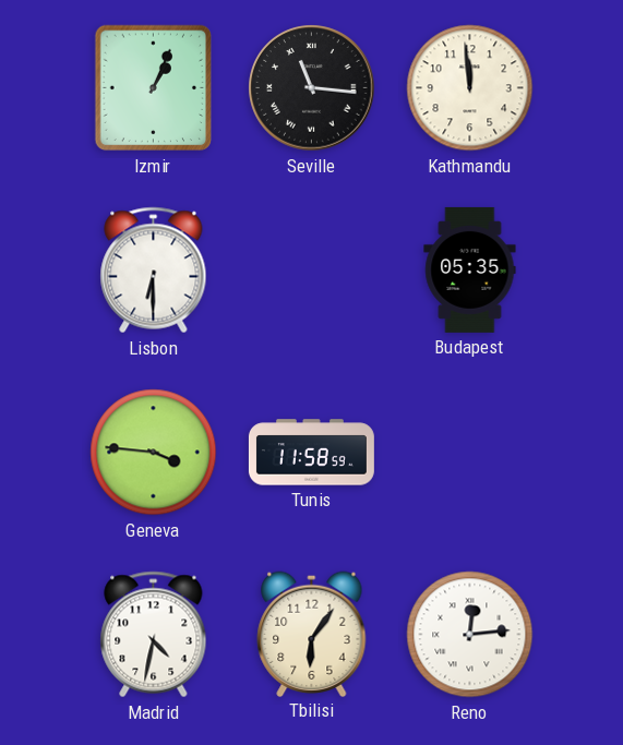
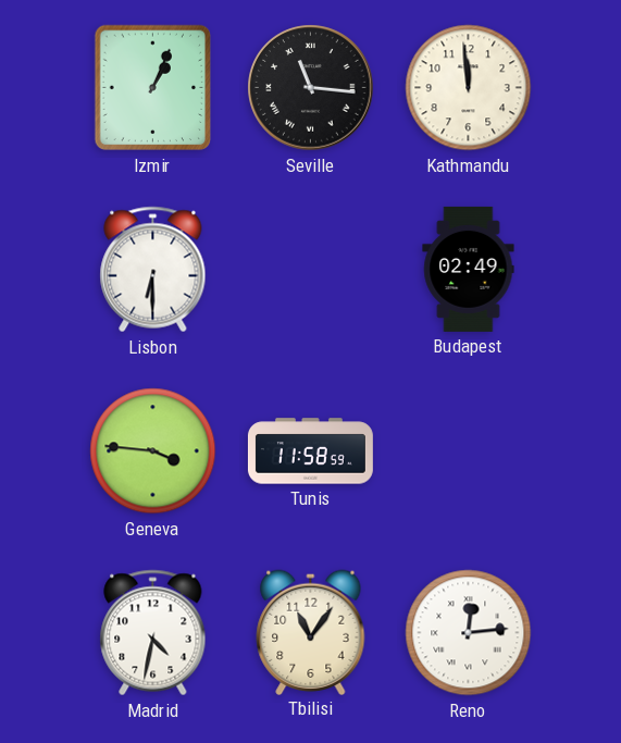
Budapest: 05:35 -> 02:49 (469, 269)
Tbilisi: 6:06 -> 11:06 (311, 632)
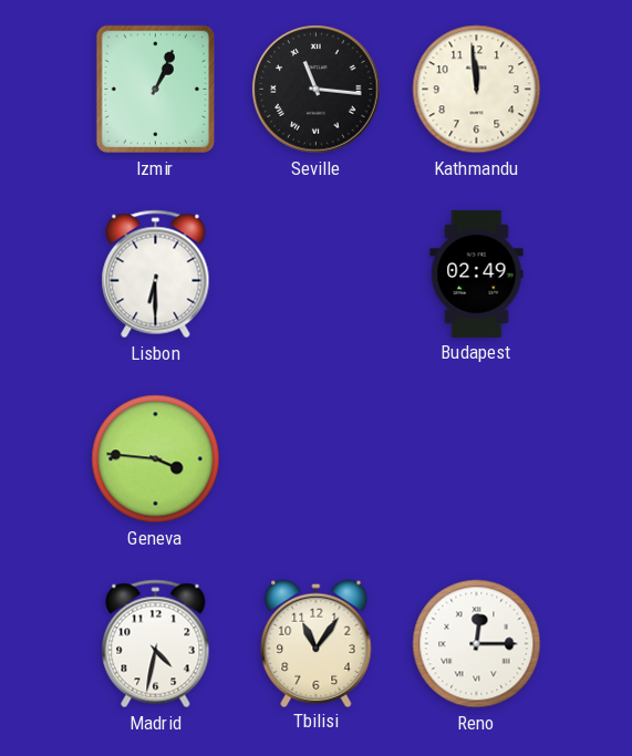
Tunis: 11:58 -> none (310, 451)
Reno: 12:14 -> 12:15 (477, 644)
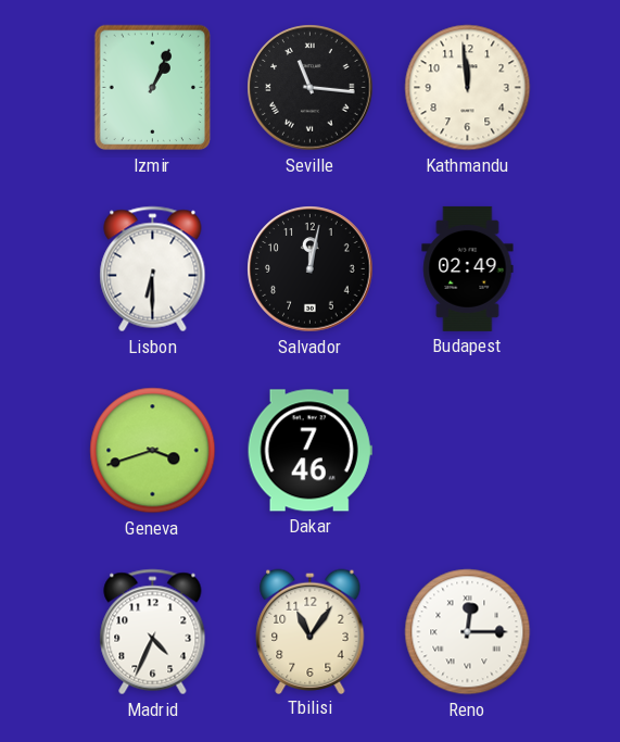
Salvador: none -> 12:02 (311, 269)
Geneva: 3:46 -> 3:42 (153, 451)
Dakar: none -> 7:46 (309, 451)
Madrid: 4:32 -> 4:34 (153, 632)
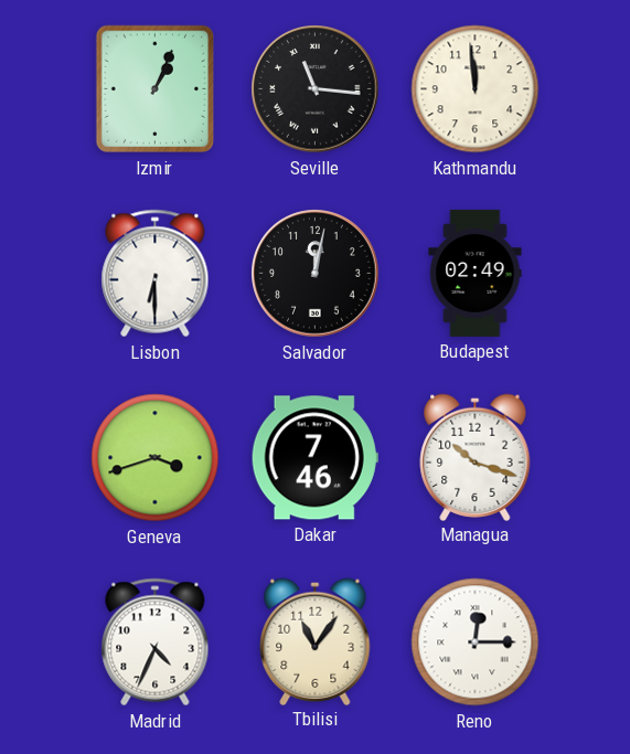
Managua: none -> 10:18 (476, 457)
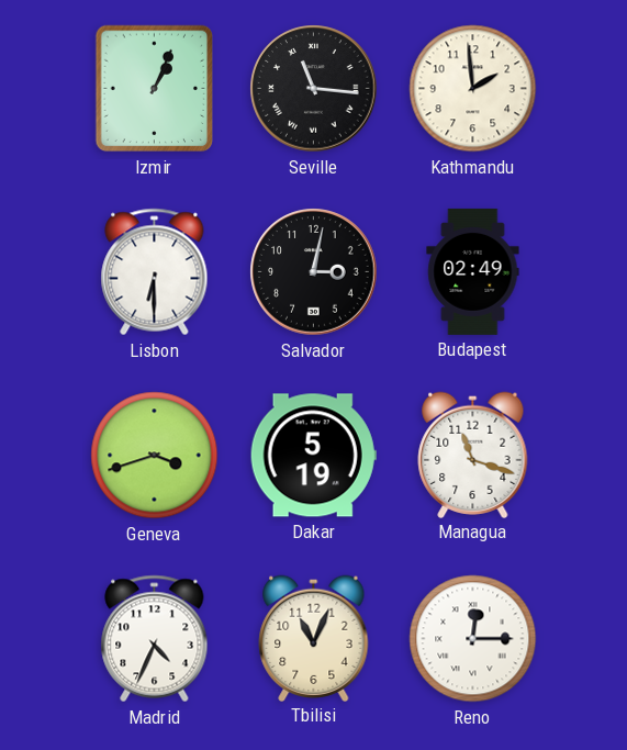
Kathmandu: 11:59 -> 1:59 (473, 89)
Salvador: 12:02 -> 3:02 (314, 272)
Dakar: 7:46 -> 5:19 (313, 456)
Managua: 10:18 -> 11:18 (473, 455)
Tbilisi: 11:06 -> 11:04 (314, 638)
